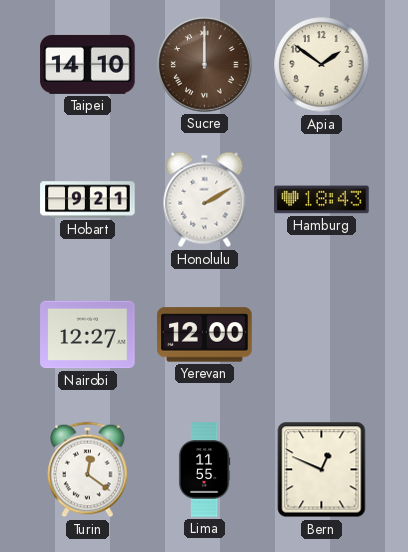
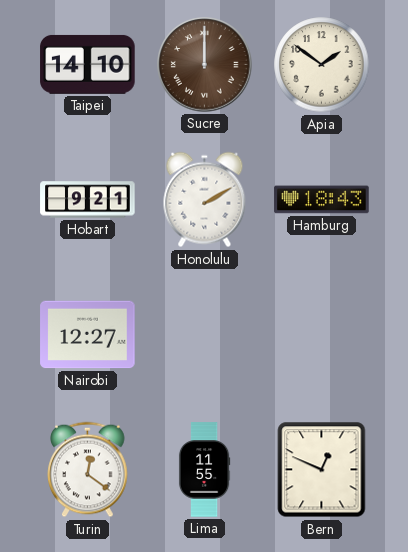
Yerevan: 12:00 -> none (205, 335)
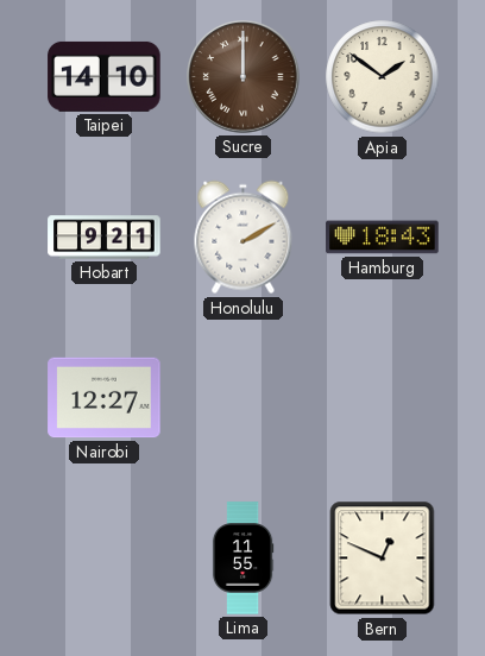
Turin: 12:21 -> none (88, 470)
